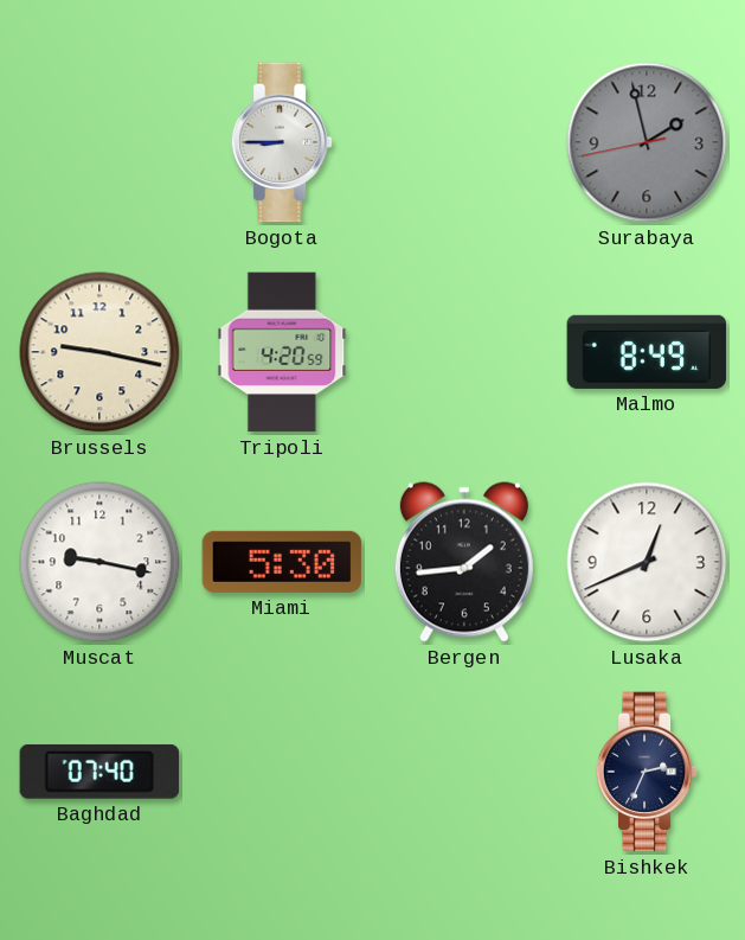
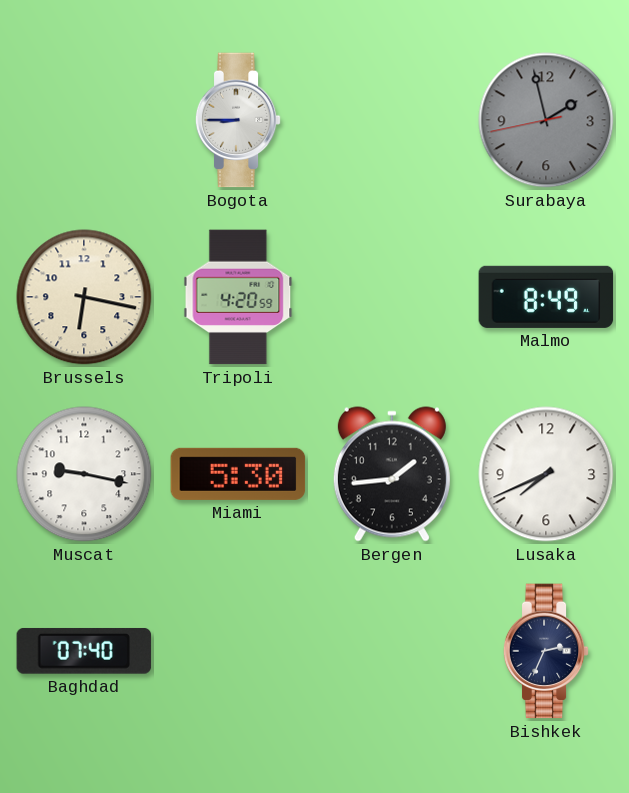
Brussels: 9:17 -> 6:17 (84, 297)
Lusaka: 12:41 -> 7:41 (546, 474)
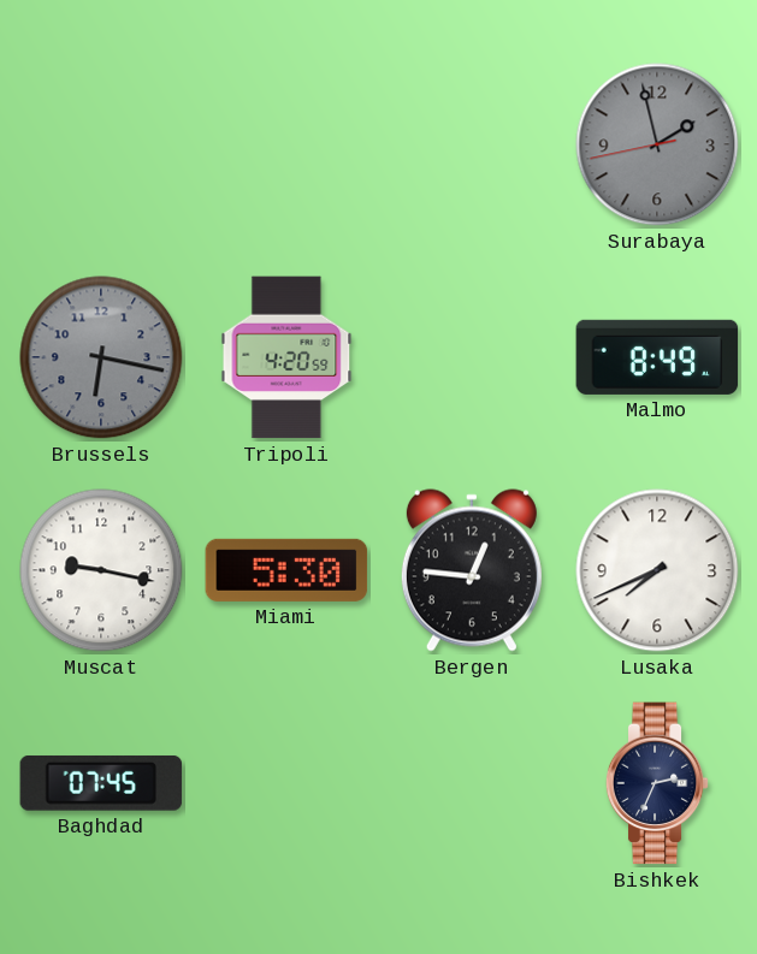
Bogota: 8:45 -> none (238, 120)
Brussels dial: cream -> grey (101, 357)
Bergen: 1:44 -> 12:46 (472, 570)
Baghdad: 07:40 -> 07:45 (101, 783)
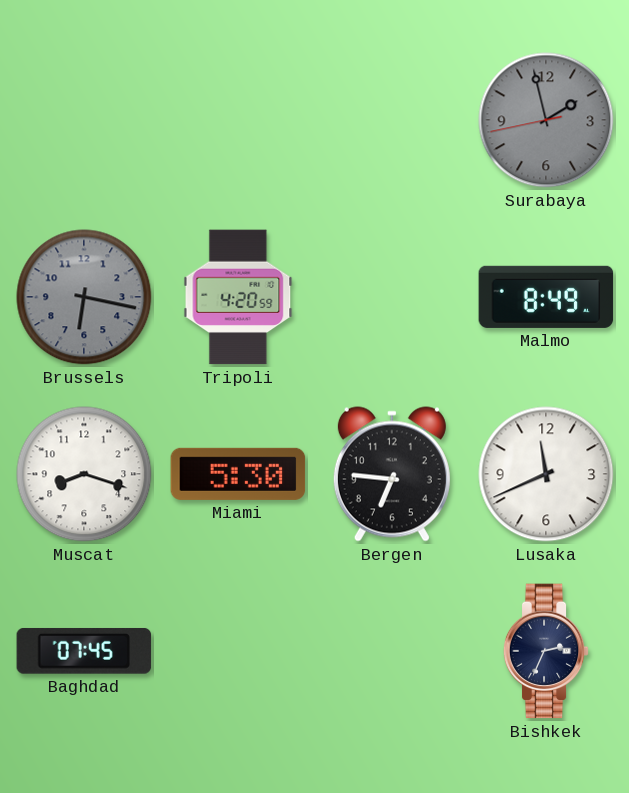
Muscat: 9:17 -> 8:18 (84, 474)
Bergen: 12:46 -> 6:46 (392, 474)
Lusaka: 7:41 -> 11:41 (546, 474)
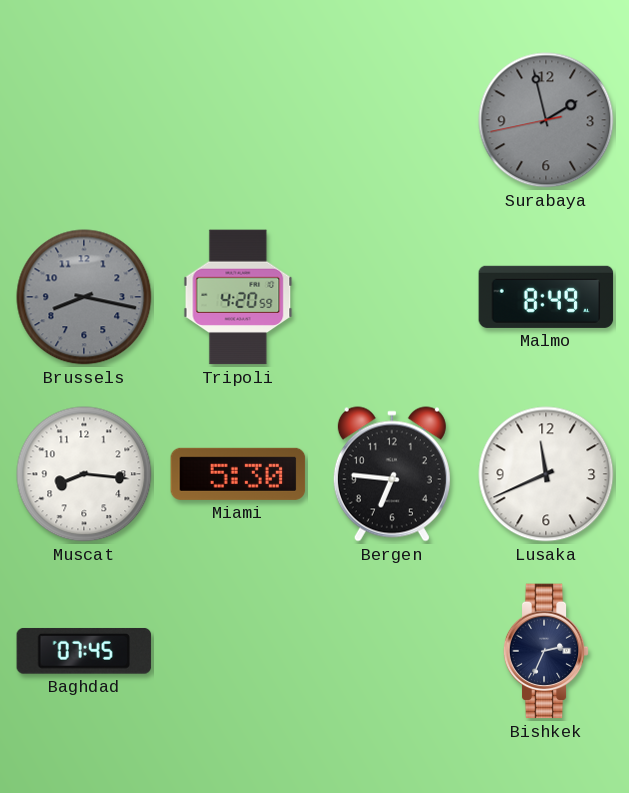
Brussels: 6:17 -> 8:17 (84, 297)
Muscat: 8:18 -> 8:16 (84, 474)
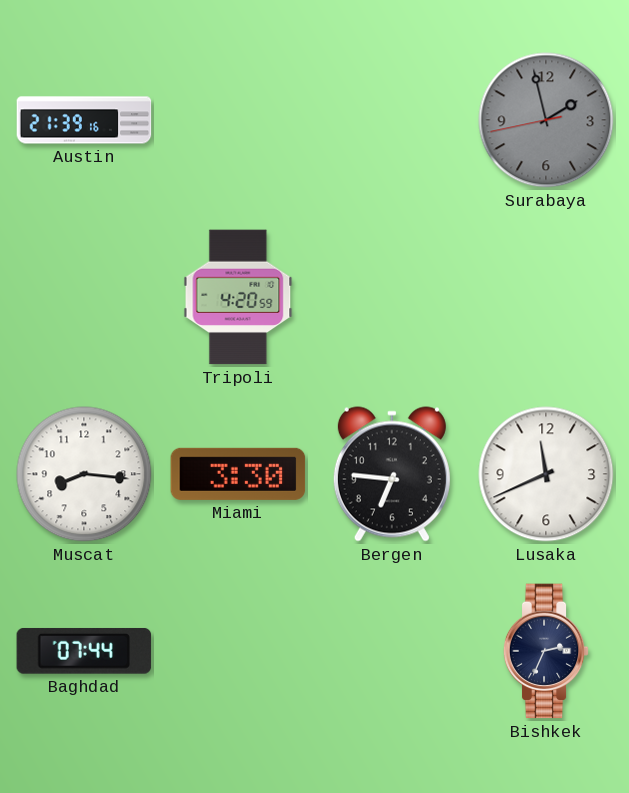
Austin: none -> 21:39 (84, 120)
Brussels: 8:17 -> none (84, 297)
Malmo: 8:49 -> none (546, 297)
Miami: 5:30 -> 3:30 (238, 474)
Baghdad: 07:45 -> 07:44 (84, 651)
